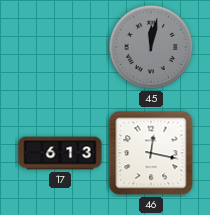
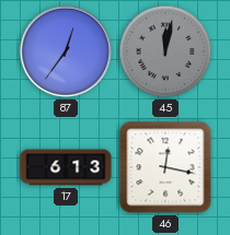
87: none -> 12:36 (66, 51)
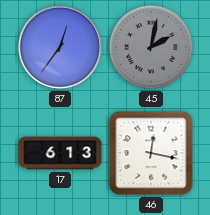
45: 12:02 -> 2:02 (151, 47)
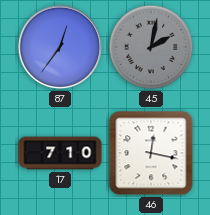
17: 6:13 -> 7:10 (60, 153)
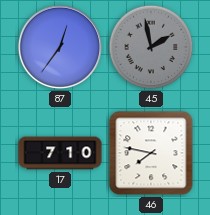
45: 2:02 -> 1:58 (151, 47)
46: 12:17 -> 7:47 (151, 153)
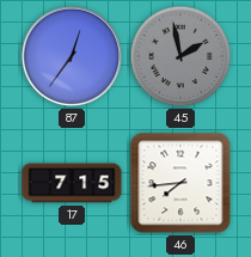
17: 7:10 -> 7:15 (72, 183)
46: 7:47 -> 7:44 (180, 183)
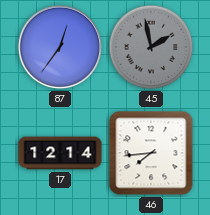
17: 7:15 -> 12:14 (60, 153)
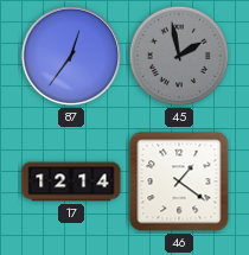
46: 7:44 -> 1:21 (179, 181)
